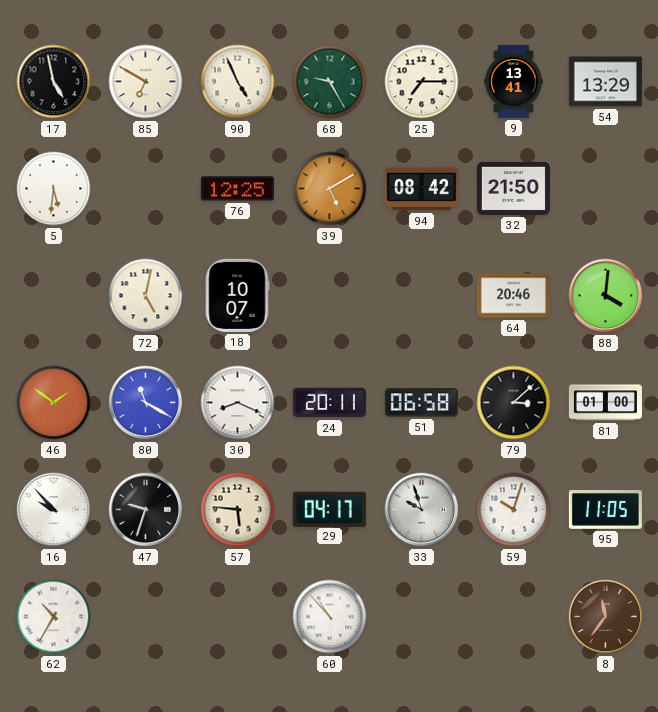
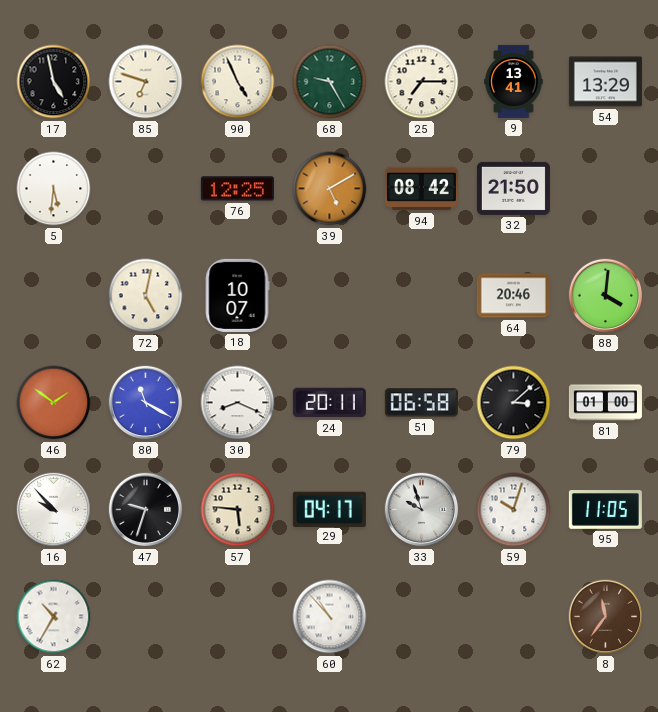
85: 6:50 -> 6:48 (146, 82)
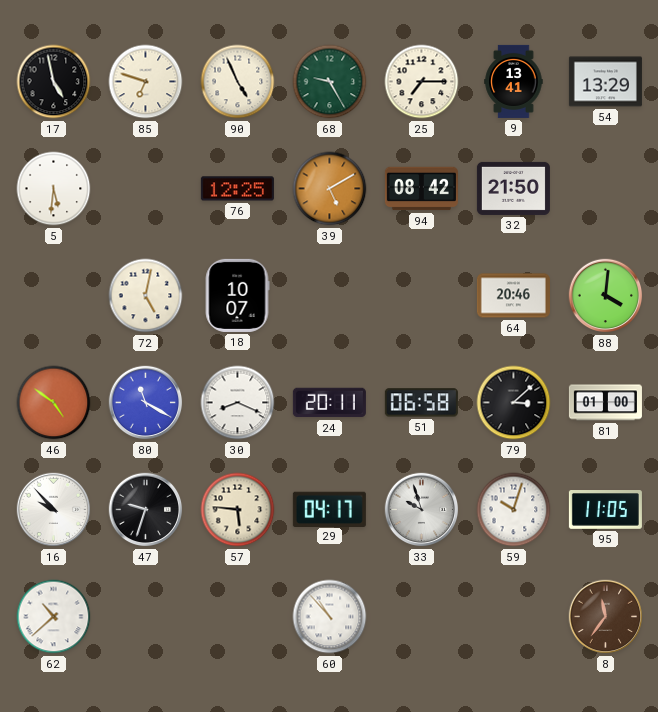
46: 1:51 -> 4:51 (54, 403)
62: 10:35 -> 10:38 (54, 617)
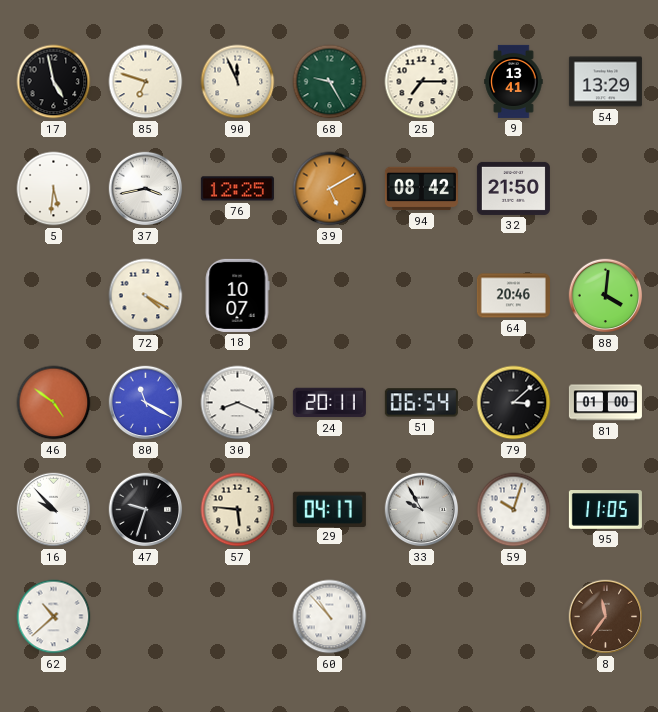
90: 4:56 -> 11:56 (238, 82)
37: none -> 3:43 (146, 189)
72: 5:02 -> 4:20 (146, 296)
51: 06:58 -> 06:54 (421, 403)
33: 9:57 -> 9:55 (422, 510)
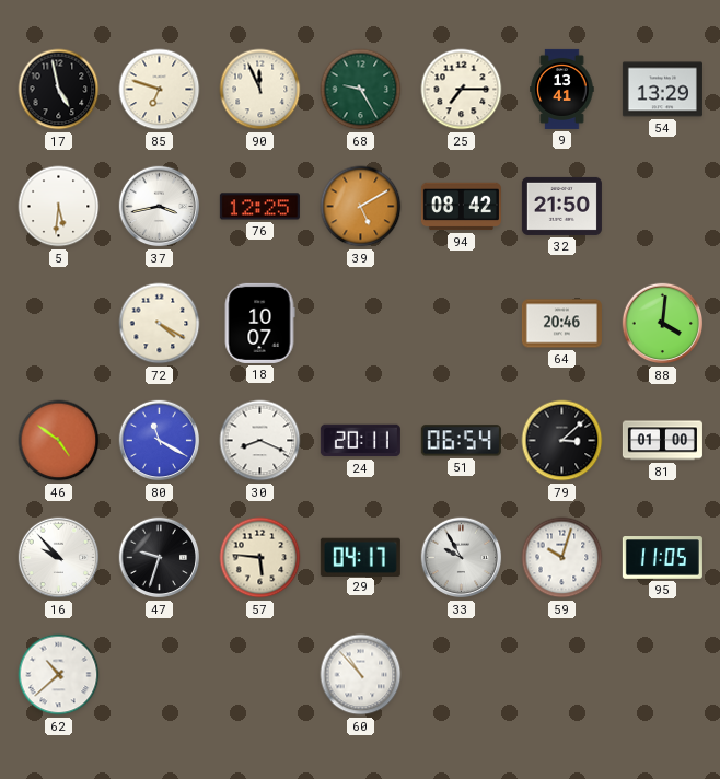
8: 11:36 -> none (606, 617)
